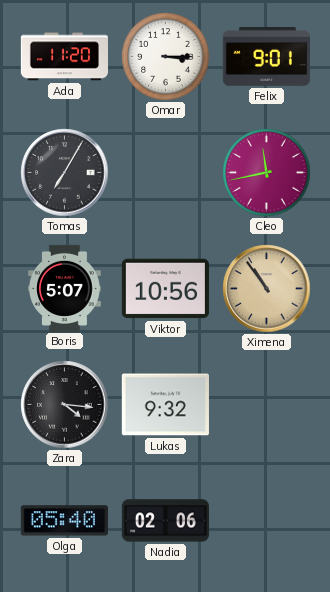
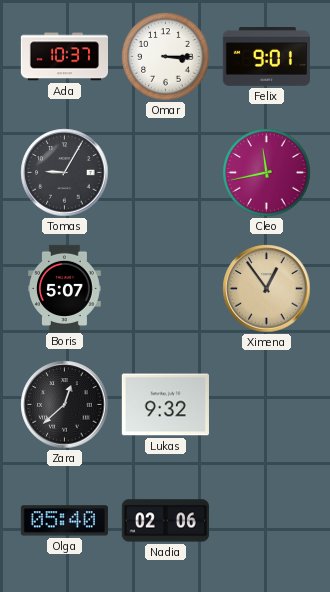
Ada: 11:20 -> 10:37 (64, 57)
Tomas: 7:05 -> 9:05 (65, 173)
Viktor: 10:56 -> none (165, 289)
Ximena: 10:54 -> 12:54 (267, 289)
Zara: 4:16 -> 12:38 (65, 405)
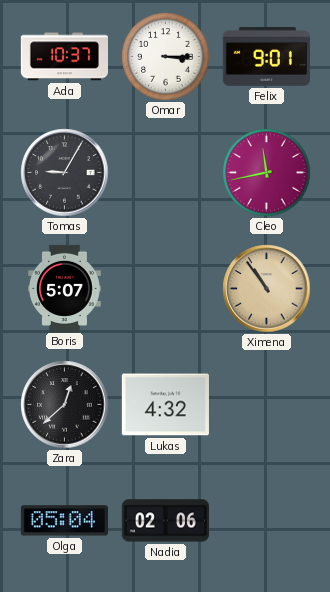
Ximena: 12:54 -> 10:54 (267, 289)
Lukas: 9:32 -> 4:32 (165, 405)
Olga: 05:40 -> 05:04 (64, 521)
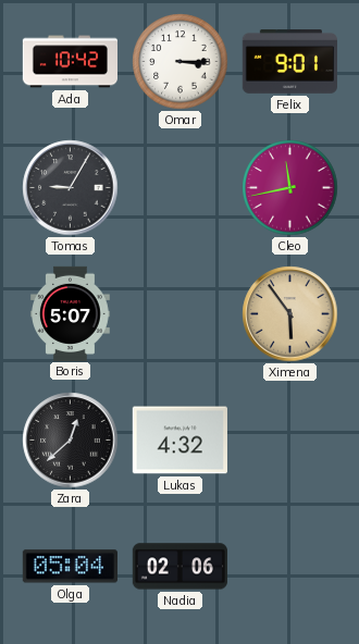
Ada: 10:37 -> 10:42 (70, 62)
Ximena: 10:54 -> 5:54 (290, 314)
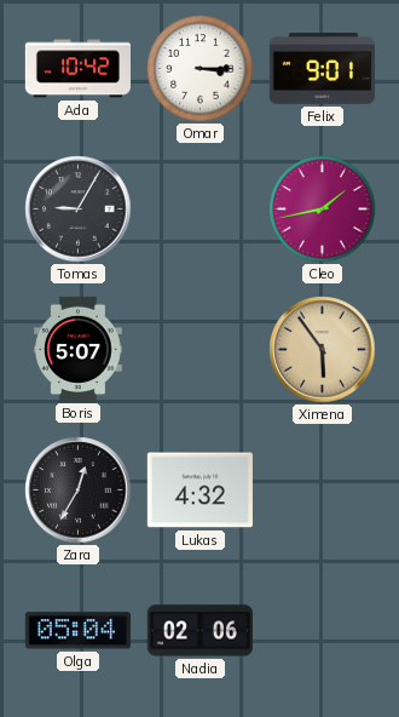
Cleo: 11:43 -> 1:43 (323, 210)
Zara: 12:38 -> 12:35 (79, 491)
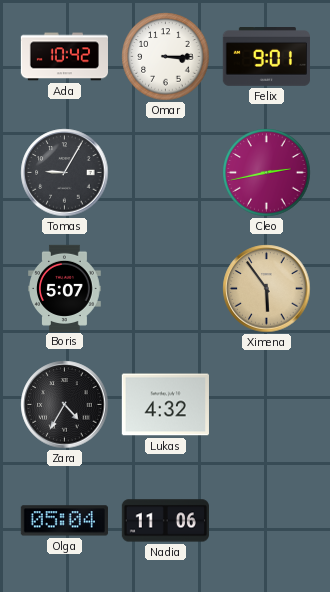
Cleo: 1:43 -> 2:43 (267, 173)
Zara: 12:35 -> 4:35 (65, 405)
Nadia: 02:06 -> 11:06 (165, 521)
